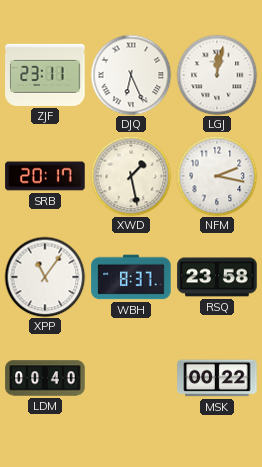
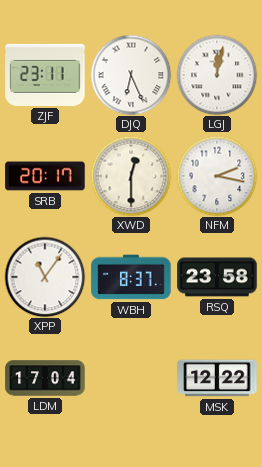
XWD: 1:28 -> 12:30 (131, 176)
LDM: 00:40 -> 17:04 (45, 378)
MSK: 00:22 -> 12:22 (217, 378)
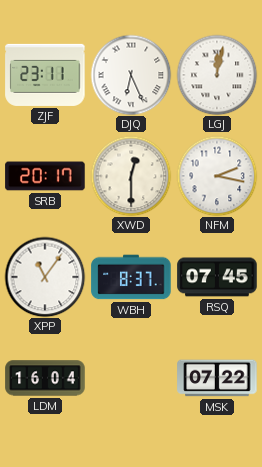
RSQ: 23:58 -> 07:45 (217, 277)
LDM: 17:04 -> 16:04 (45, 378)
MSK: 12:22 -> 07:22 (217, 378)
